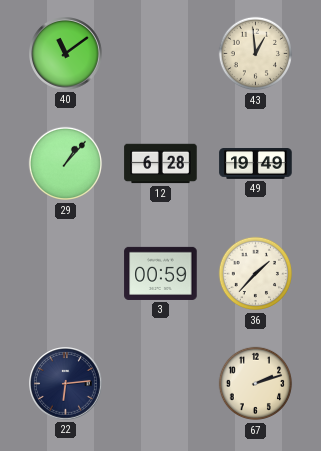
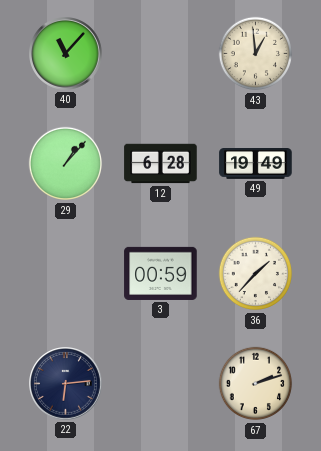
40: 11:09 -> 11:07 (66, 54)
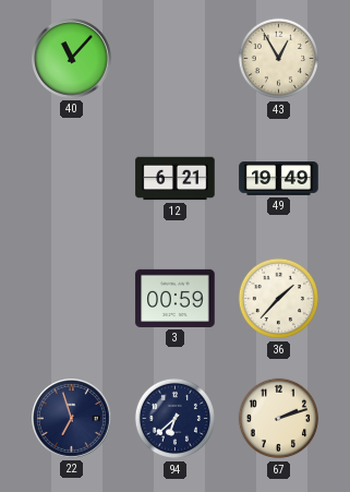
43: 12:59 -> 12:55 (279, 59)
29: 1:07 -> none (66, 164)
12: 6:28 -> 6:21 (176, 179)
22: 6:14 -> 6:57 (72, 419)
94: none -> 6:38 (176, 419)
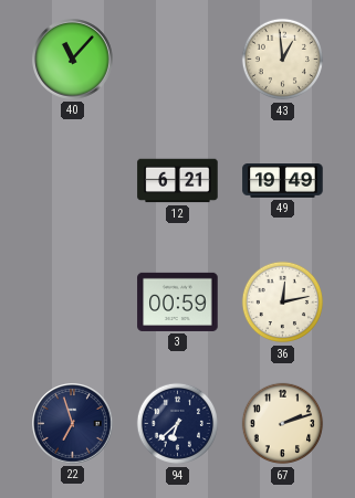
43: 12:55 -> 12:59 (283, 60)
36: 1:37 -> 12:13 (283, 303)
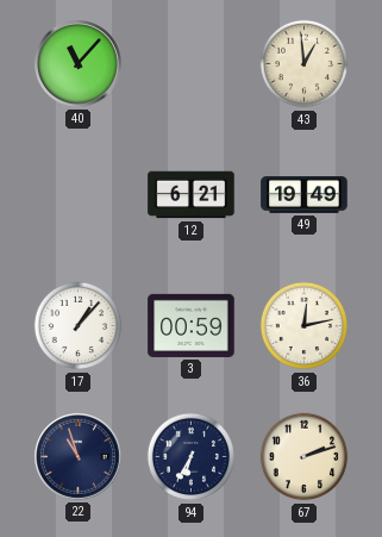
17: none -> 1:07 (79, 326)
22: 6:57 -> 10:57 (79, 457)
94: 6:38 -> 6:35 (192, 457)
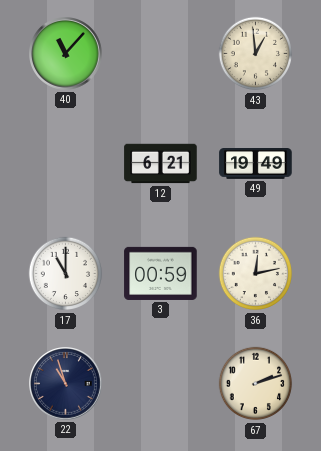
17: 1:07 -> 11:00 (66, 274)
94: 6:35 -> none (192, 457)
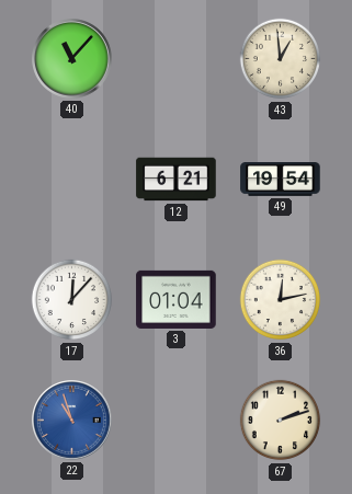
49: 19:49 -> 19:54 (281, 180)
17: 11:00 -> 12:07 (72, 300)
3: 00:59 -> 01:04 (177, 299)
22 dial: navy -> blue (72, 421)
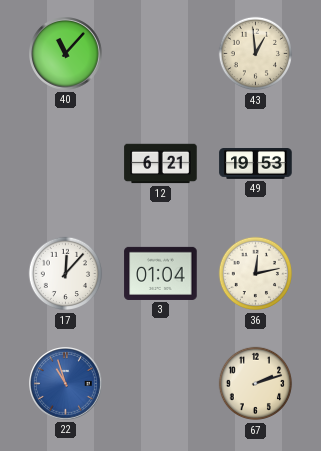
49: 19:54 -> 19:53 (256, 164)
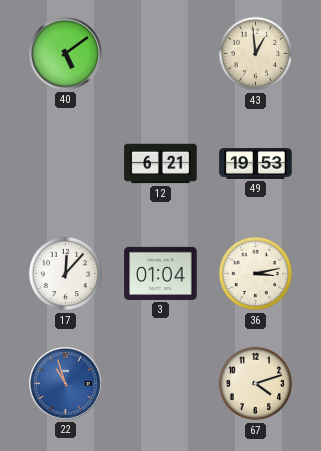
40: 11:07 -> 5:09 (66, 54)
36: 12:13 -> 3:13 (256, 274)
67: 2:12 -> 4:12 (256, 384)
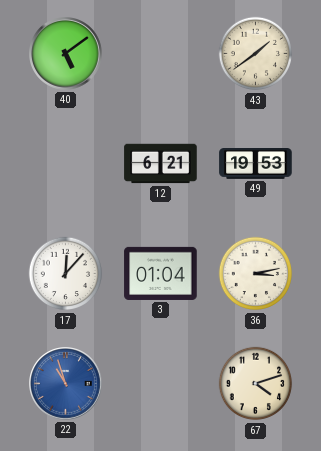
43: 12:59 -> 1:39 (256, 54)
